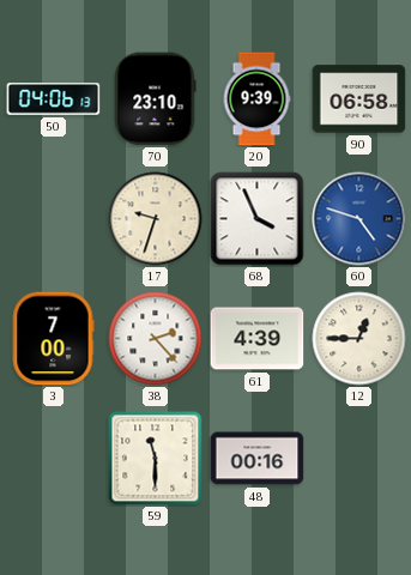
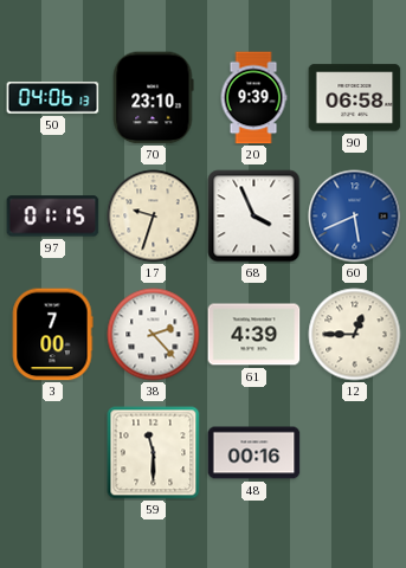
97: none -> 01:15 (53, 217)
60: 4:48 -> 5:41 (355, 217)
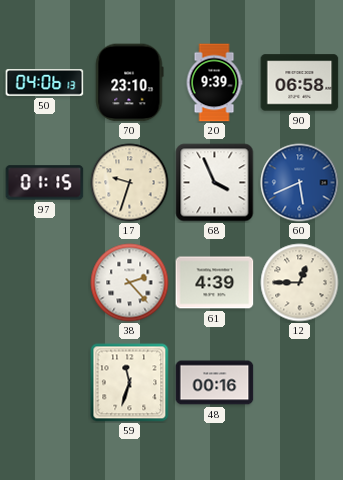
3: 7:00 -> none (52, 335)
59: 11:30 -> 11:33 (130, 383)
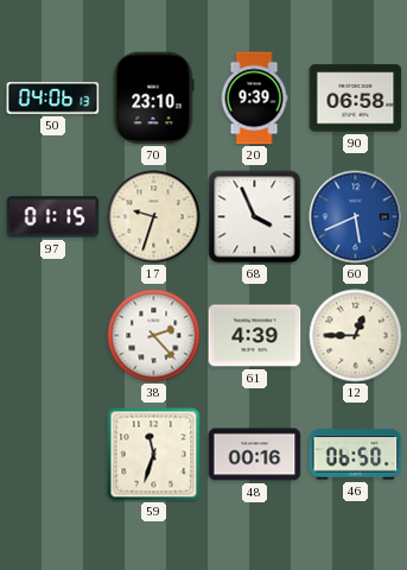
46: none -> 06:50 (356, 455)
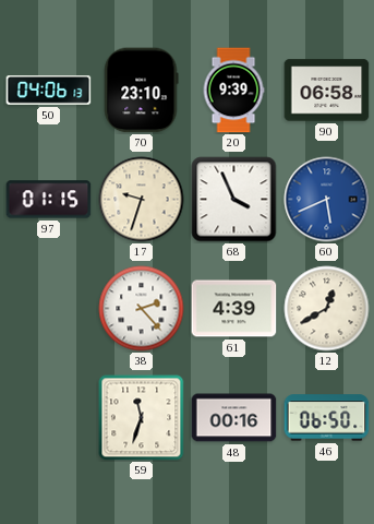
12: 12:45 -> 12:40 (327, 309)
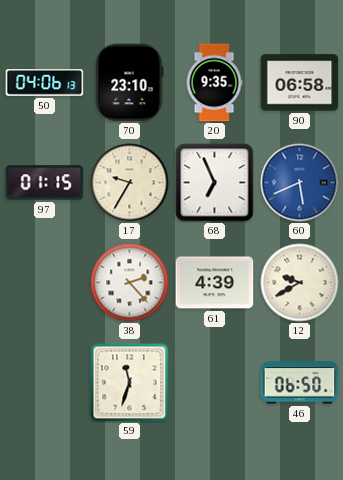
20: 9:39 -> 9:35 (214, 83)
17: 9:33 -> 9:35 (130, 183)
68: 3:56 -> 6:56 (215, 183)
12: 12:40 -> 9:40 (300, 283)
48: 00:16 -> none (234, 418)
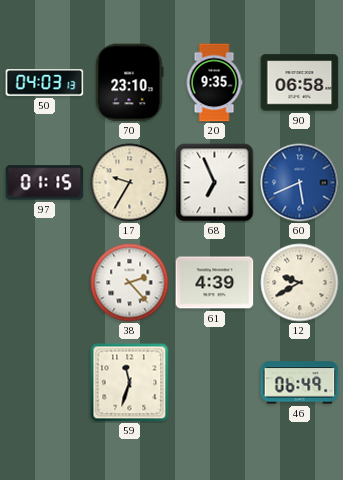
50: 04:06 -> 04:03 (45, 83)
46: 06:50 -> 06:49 (300, 383)
